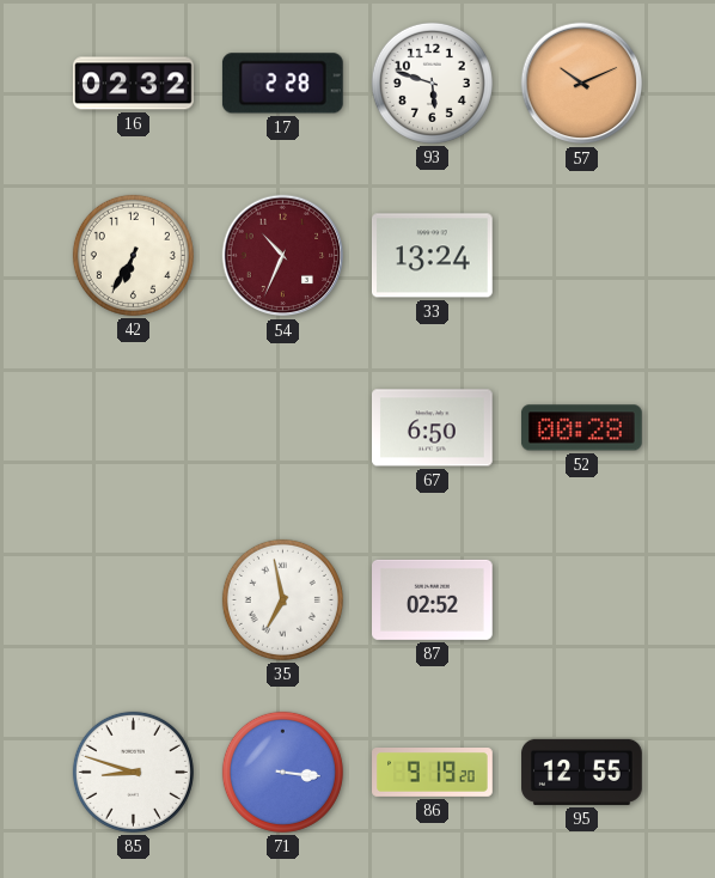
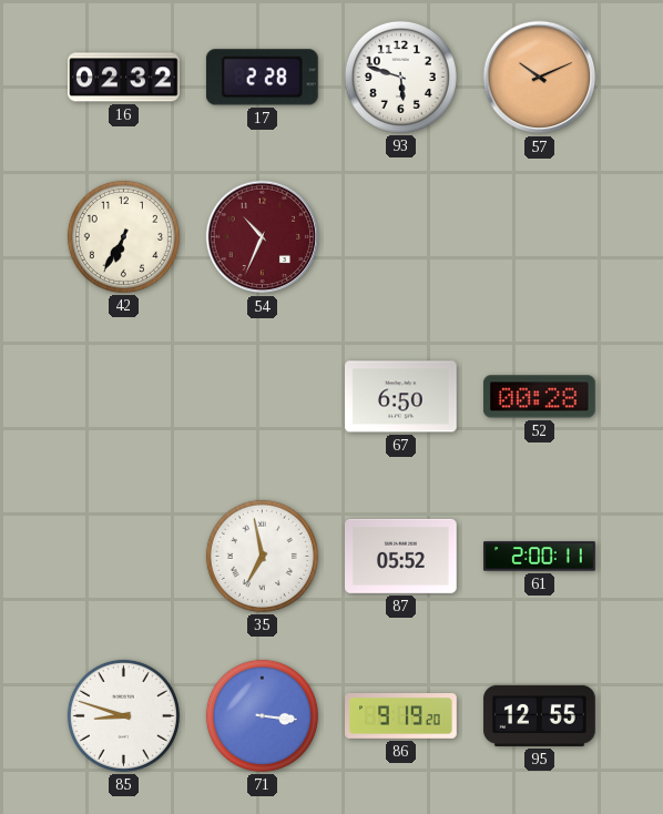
33: 13:24 -> none (432, 256)
87: 02:52 -> 05:52 (401, 556)
61: none -> 2:00 (540, 557)
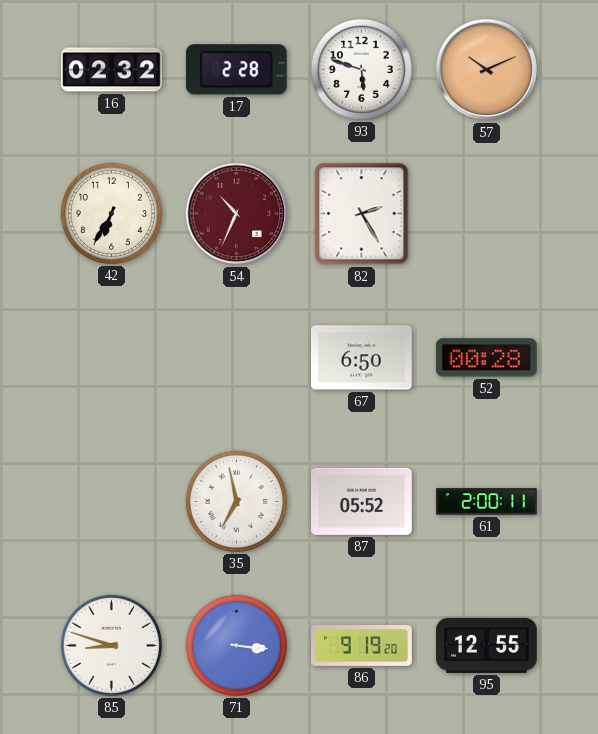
82: none -> 2:25 (362, 214)
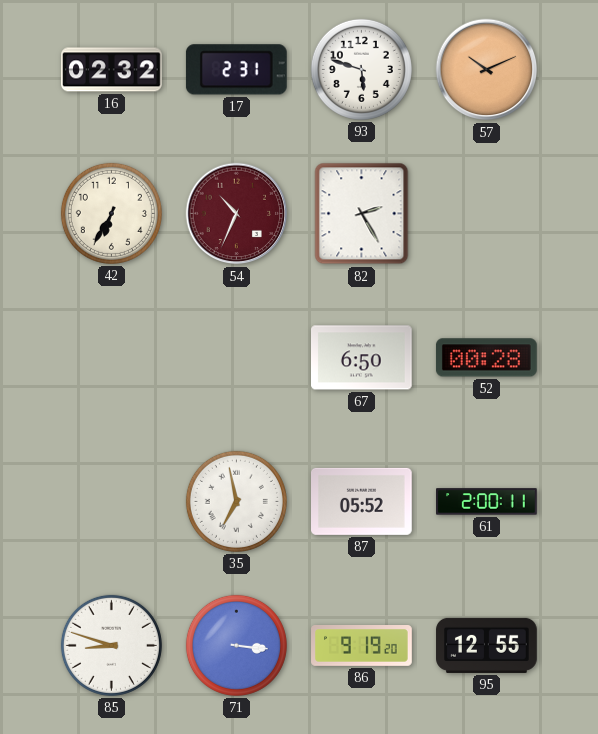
17: 2:28 -> 2:31 (236, 70)
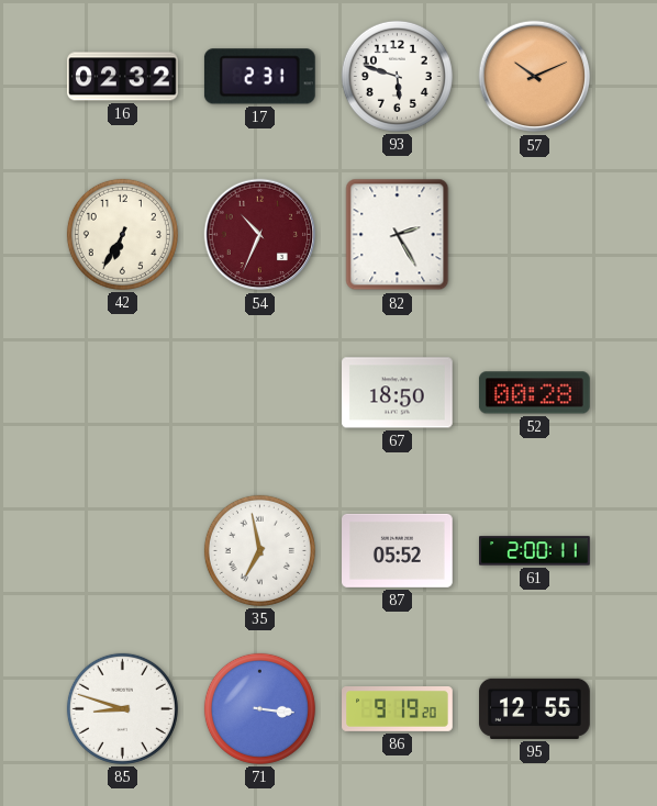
67: 6:50 -> 18:50 (398, 393)
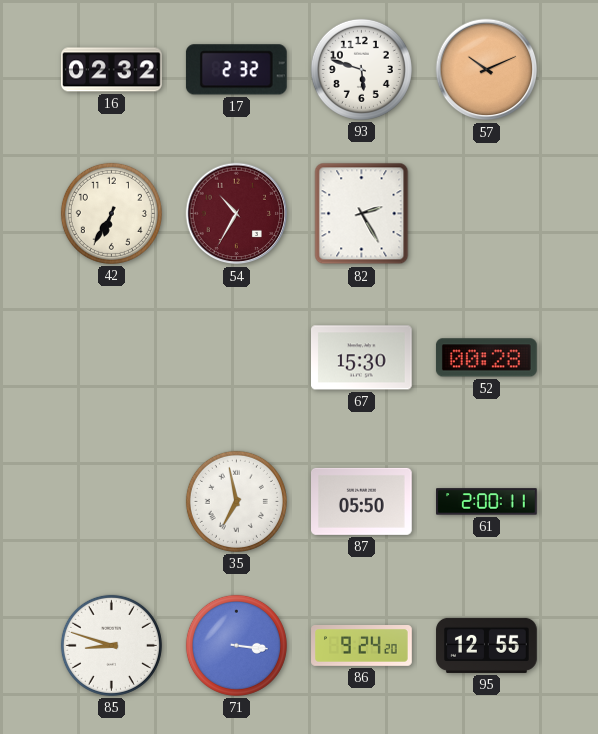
17: 2:31 -> 2:32 (236, 70)
54: 10:34 -> 10:35 (237, 214)
67: 18:50 -> 15:30 (362, 358)
87: 05:52 -> 05:50 (362, 501)
86: 9:19 -> 9:24 (362, 646)
